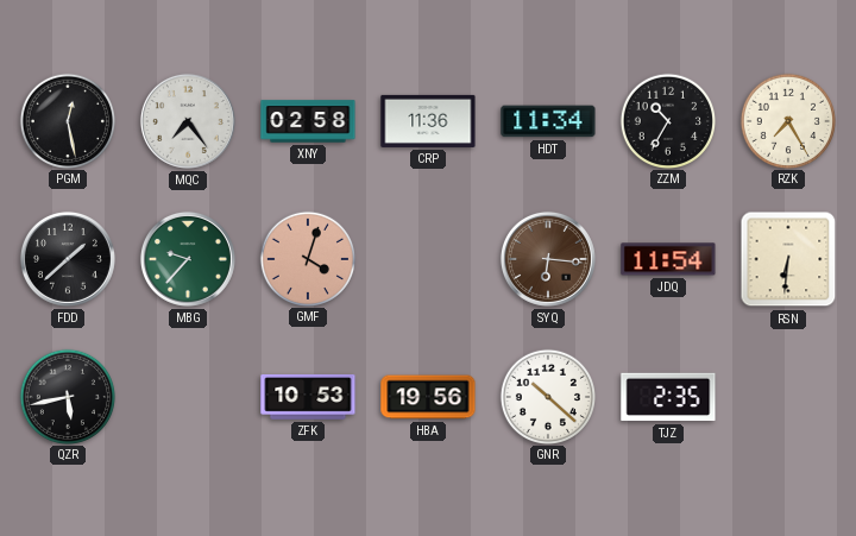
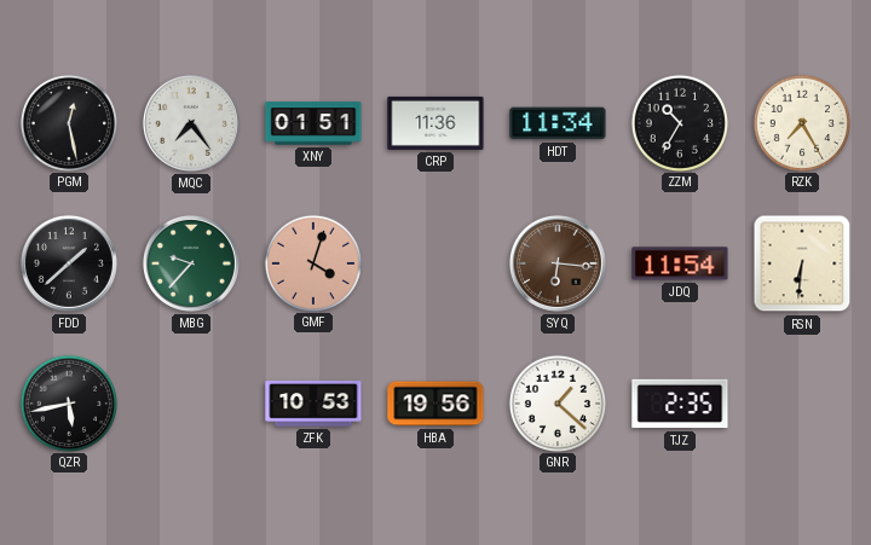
XNY: 02:58 -> 01:51 (313, 123)
GNR: 10:22 -> 1:22 (556, 402)
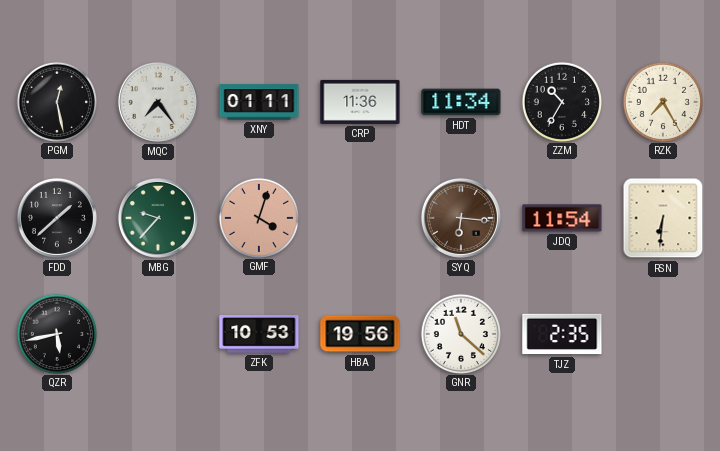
XNY: 01:51 -> 01:11 (259, 102)
GNR: 1:22 -> 11:22 (460, 333)
